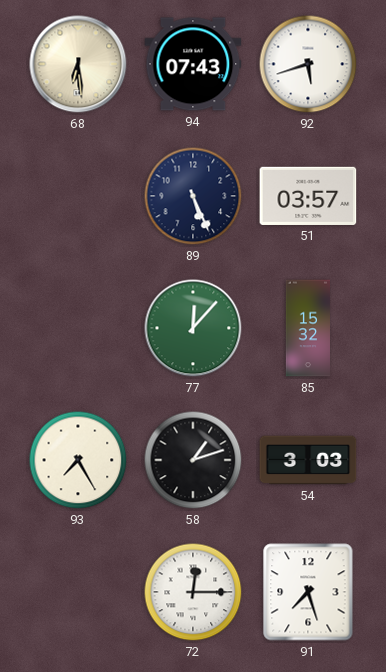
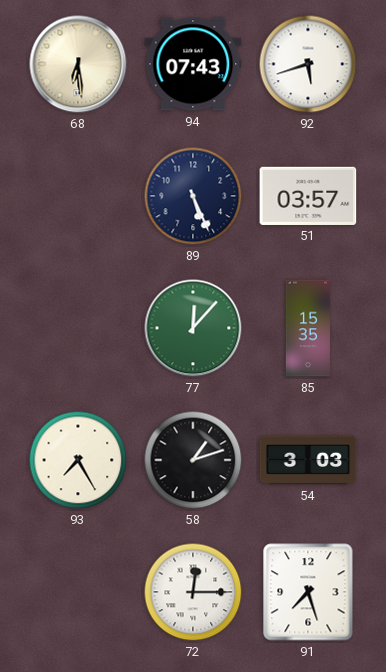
85: 15:32 -> 15:35 (308, 328)
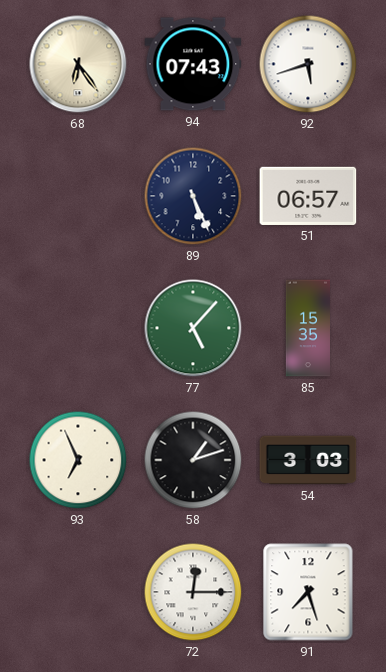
68: 6:29 -> 6:24 (78, 64)
51: 03:57 -> 06:57 (308, 196)
77: 12:07 -> 5:07 (193, 328)
93: 7:25 -> 6:56 (78, 460)
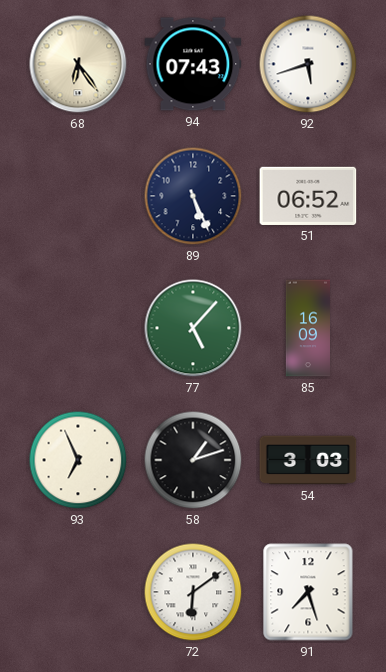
51: 06:57 -> 06:52 (308, 196)
85: 15:35 -> 16:09 (308, 328)
72: 12:15 -> 6:09 (193, 592)
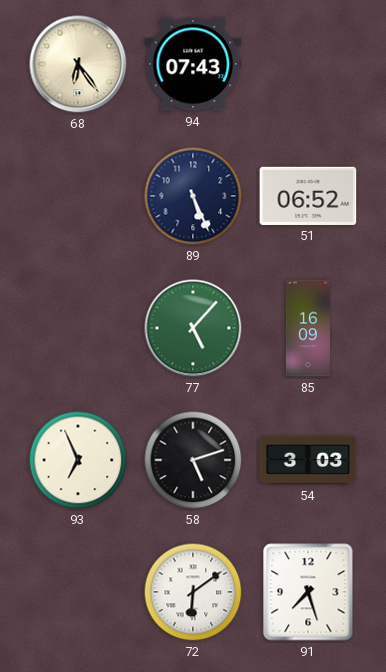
92: 5:42 -> none (308, 64)
58: 1:12 -> 5:12 (193, 460)
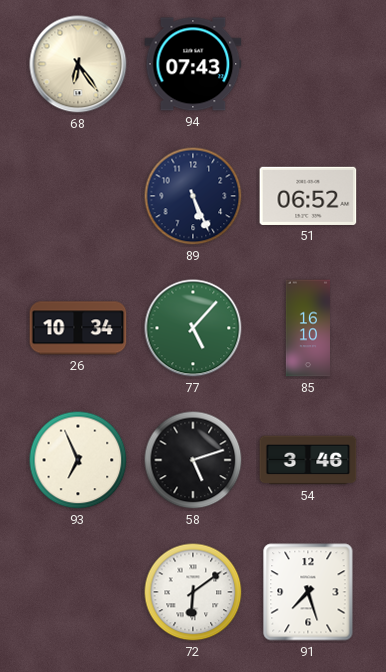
26: none -> 10:34 (78, 328)
85: 16:09 -> 16:10 (308, 328)
54: 3:03 -> 3:46 (308, 460)
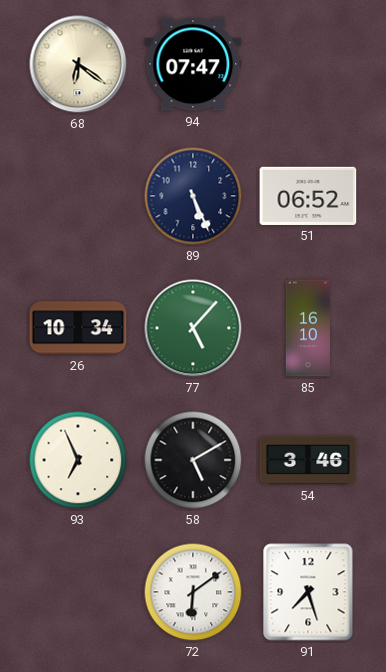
68: 6:24 -> 6:21 (78, 64)
94: 07:43 -> 07:47 (193, 64)
58: 5:12 -> 5:10 (193, 460)
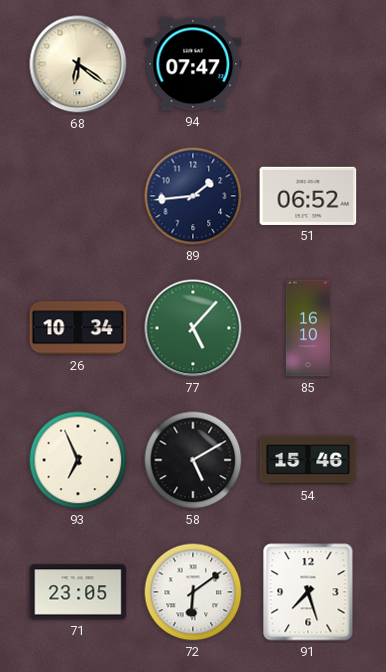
89: 5:26 -> 1:44 (193, 196)
54: 3:46 -> 15:46 (308, 460)
71: none -> 23:05 (78, 592)
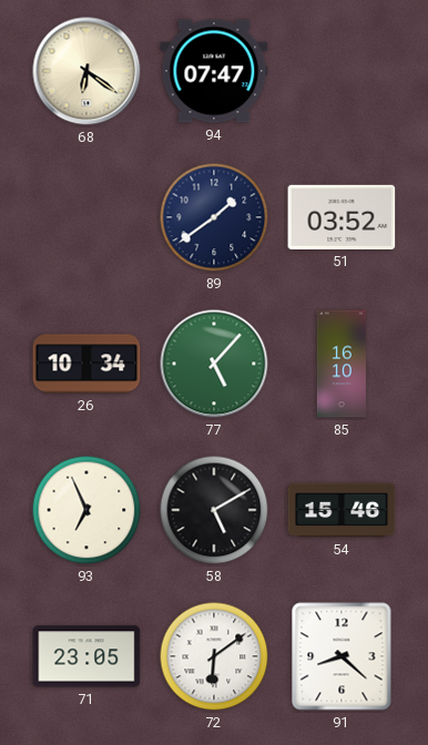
89: 1:44 -> 1:39 (214, 217)
51: 06:52 -> 03:52 (342, 217)
91: 7:27 -> 8:22 (342, 656)
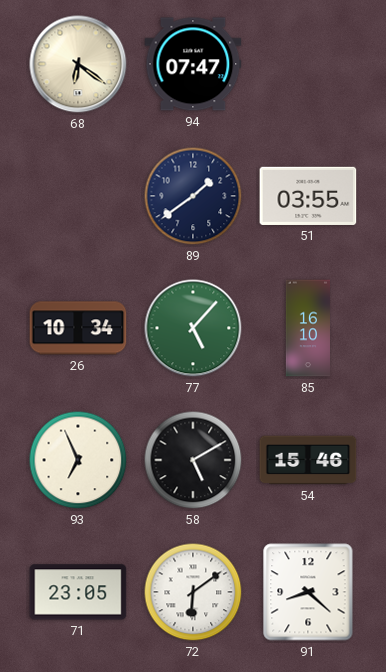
51: 03:52 -> 03:55 (308, 196)
